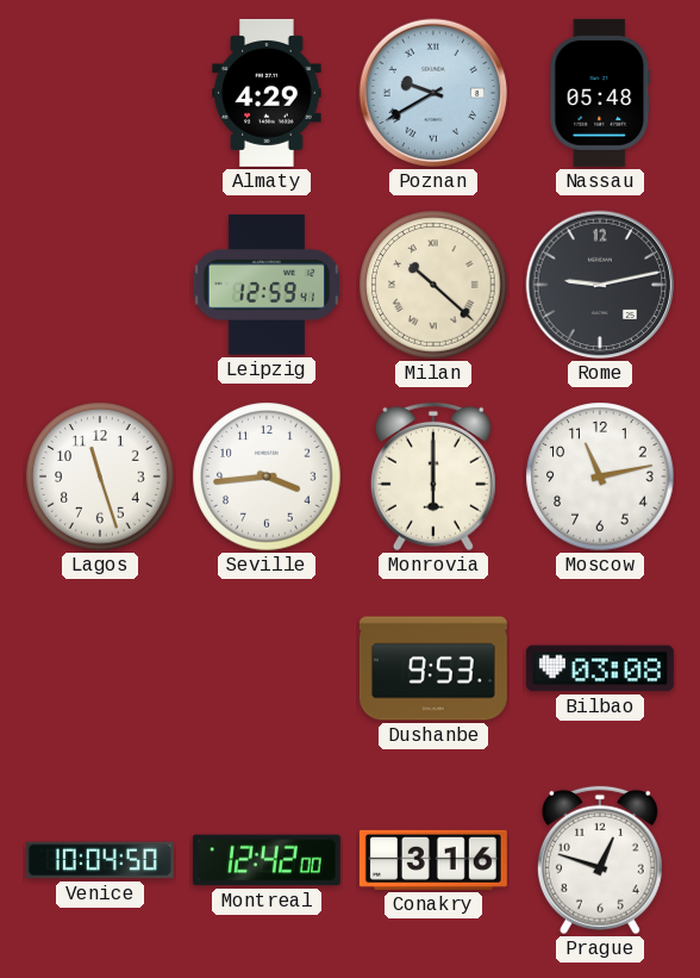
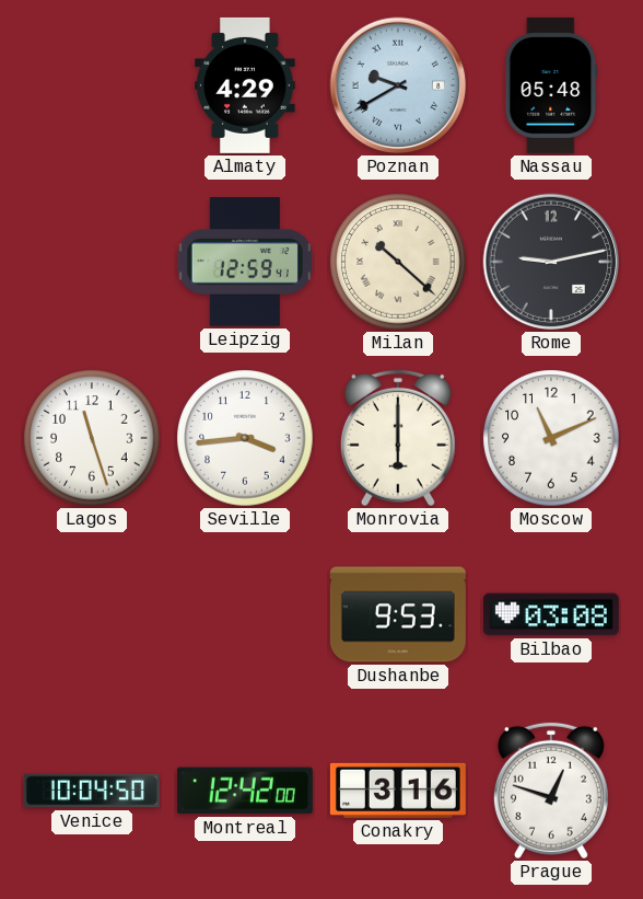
Moscow: 11:13 -> 11:11 (551, 438)
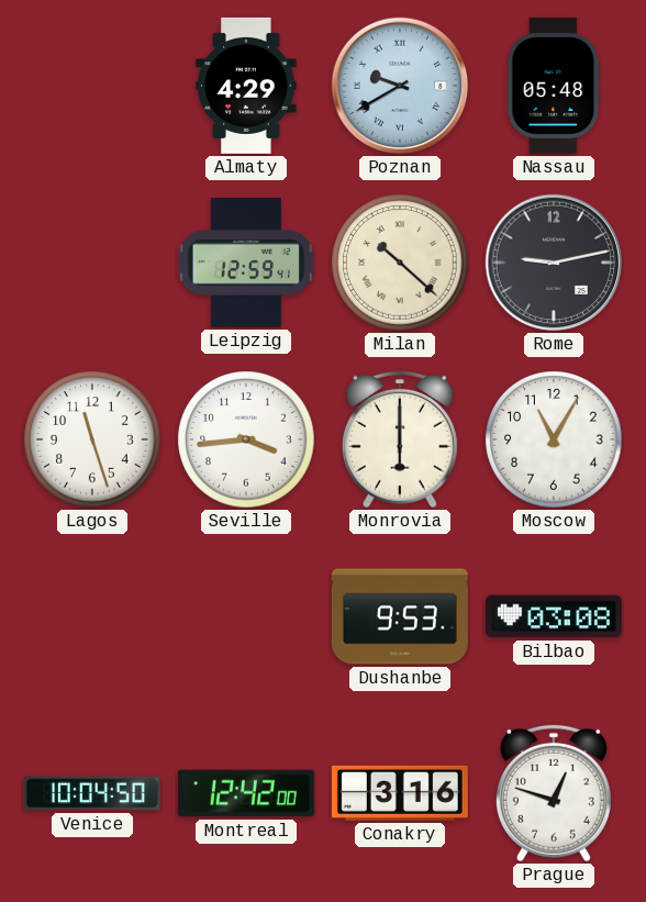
Moscow: 11:11 -> 11:05 (554, 439)
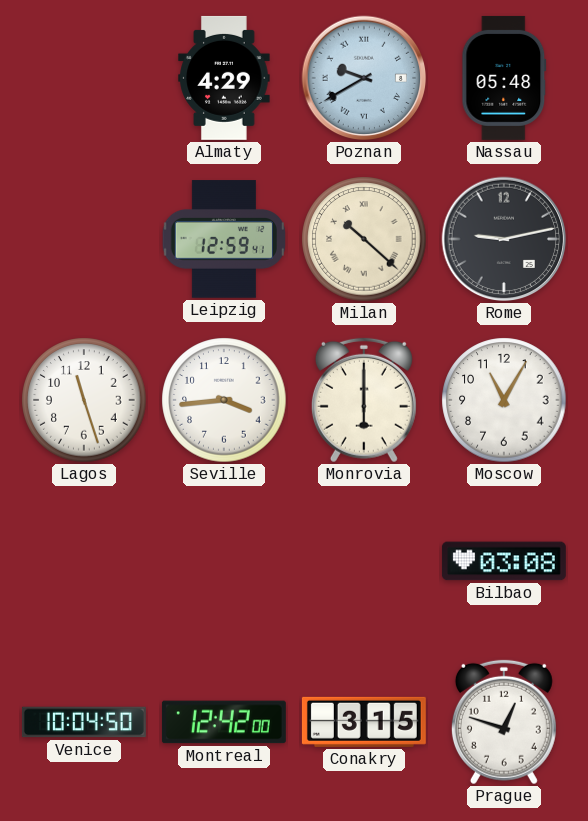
Dushanbe: 9:53 -> none (400, 616)
Conakry: 3:16 -> 3:15 (364, 722)
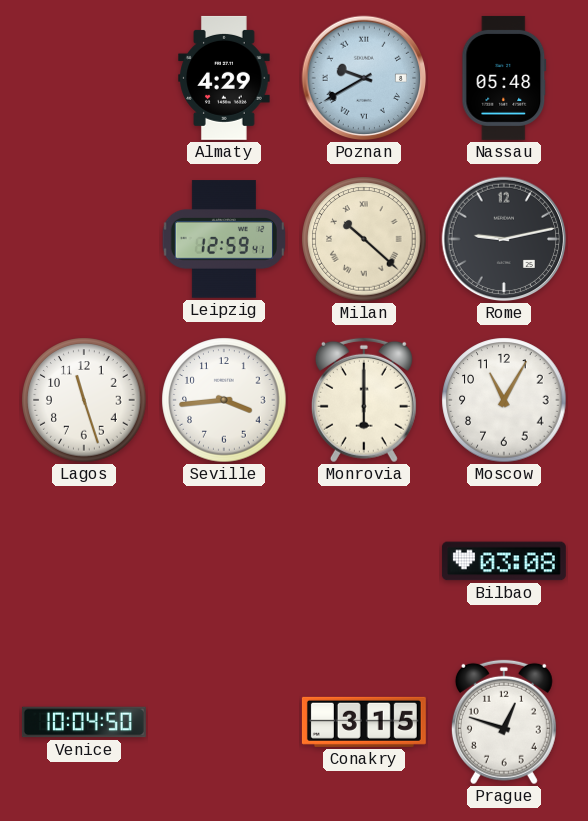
Montreal: 12:42 -> none (224, 722)
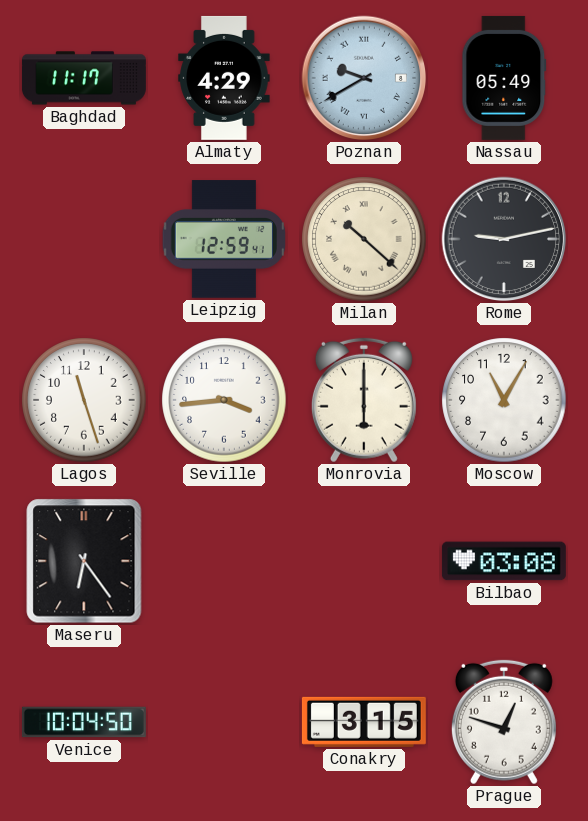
Baghdad: none -> 11:17 (84, 78)
Nassau: 05:48 -> 05:49 (504, 78)
Maseru: none -> 6:24 (84, 561)
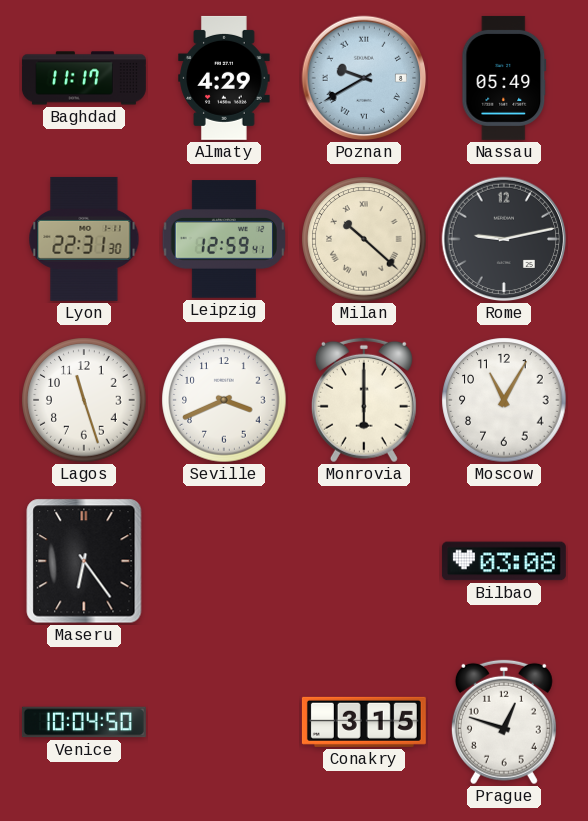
Lyon: none -> 22:31 (84, 239)
Seville: 3:44 -> 3:41 (224, 400)
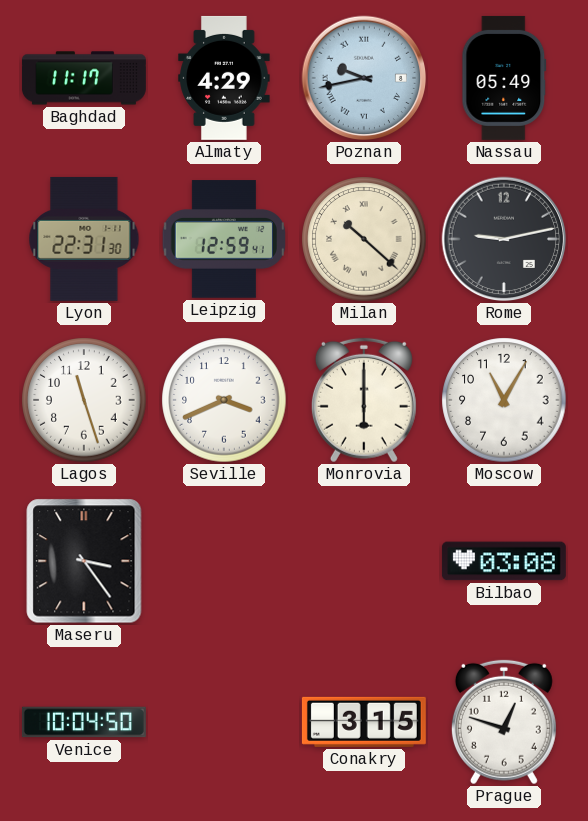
Poznan: 9:40 -> 9:43 (364, 78)
Maseru: 6:24 -> 3:24 (84, 561)
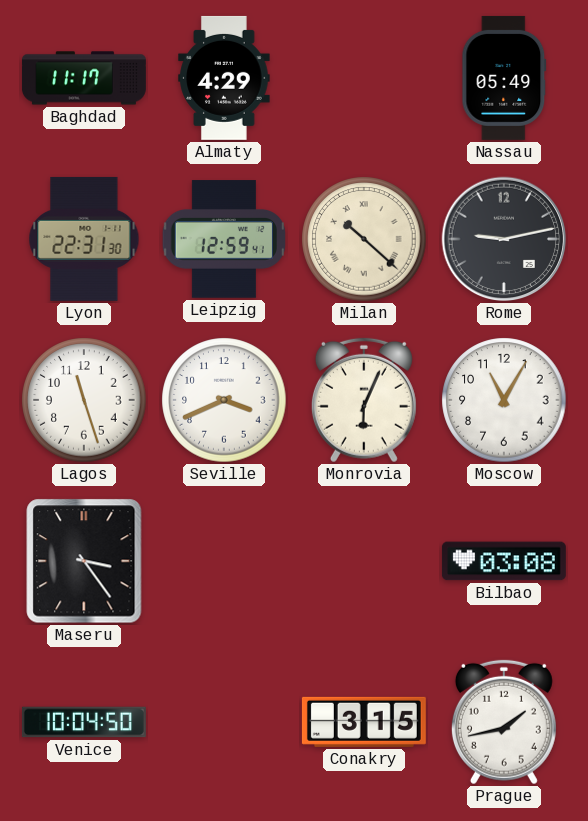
Poznan: 9:43 -> none (364, 78)
Monrovia: 6:00 -> 6:04 (364, 400)
Prague: 12:48 -> 1:43 (504, 722)
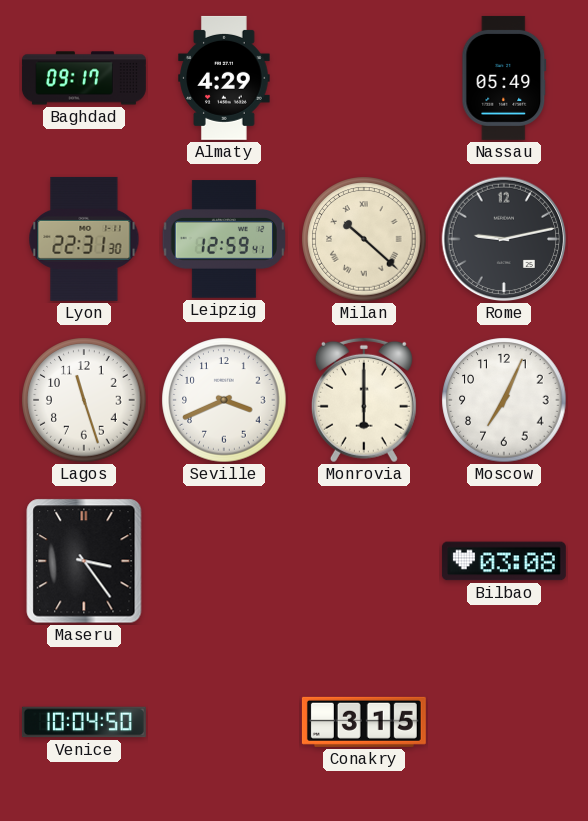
Baghdad: 11:17 -> 09:17 (84, 78)
Monrovia: 6:04 -> 6:00 (364, 400)
Moscow: 11:05 -> 7:04 (504, 400)
Prague: 1:43 -> none (504, 722)
